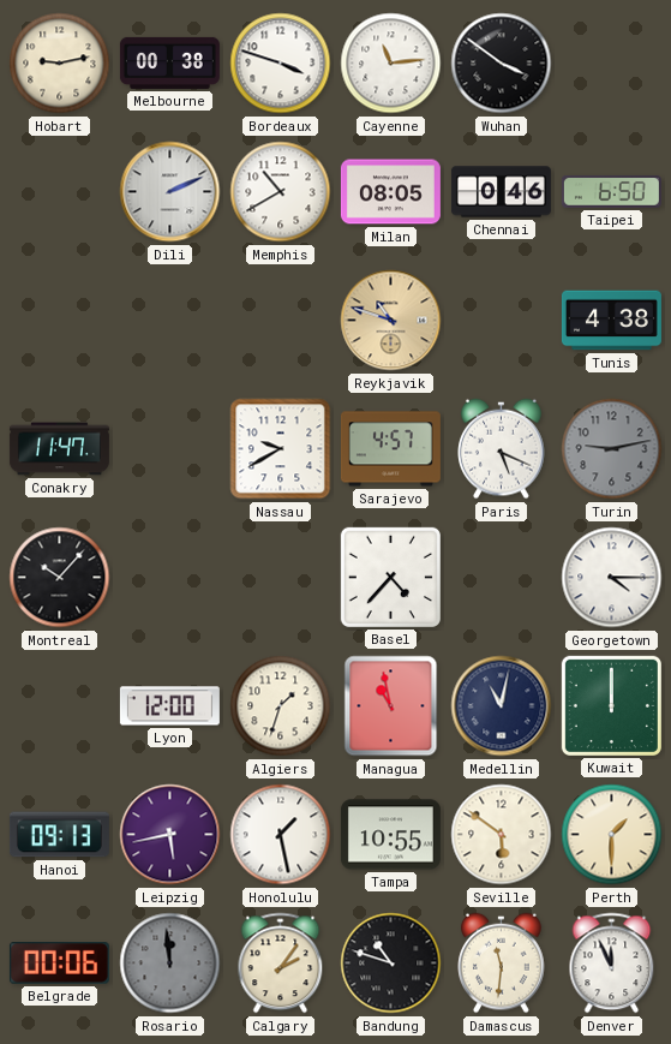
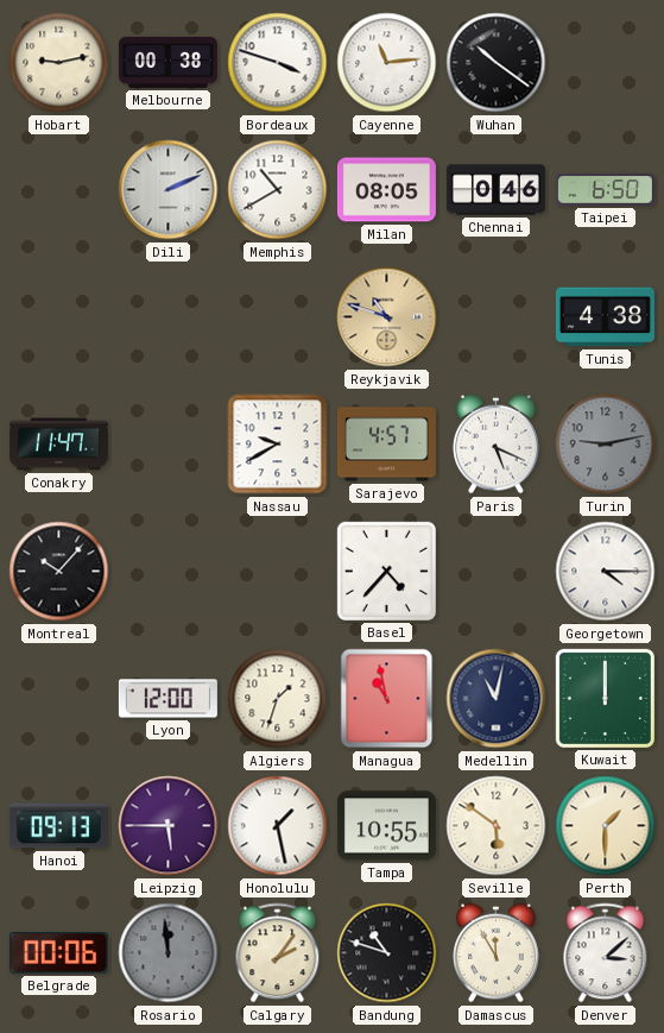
Wuhan: 3:51 -> 10:21 (497, 63)
Leipzig: 5:43 -> 5:45 (169, 826)
Damascus: 11:31 -> 11:55 (497, 953)
Denver: 11:56 -> 3:08 (606, 953)
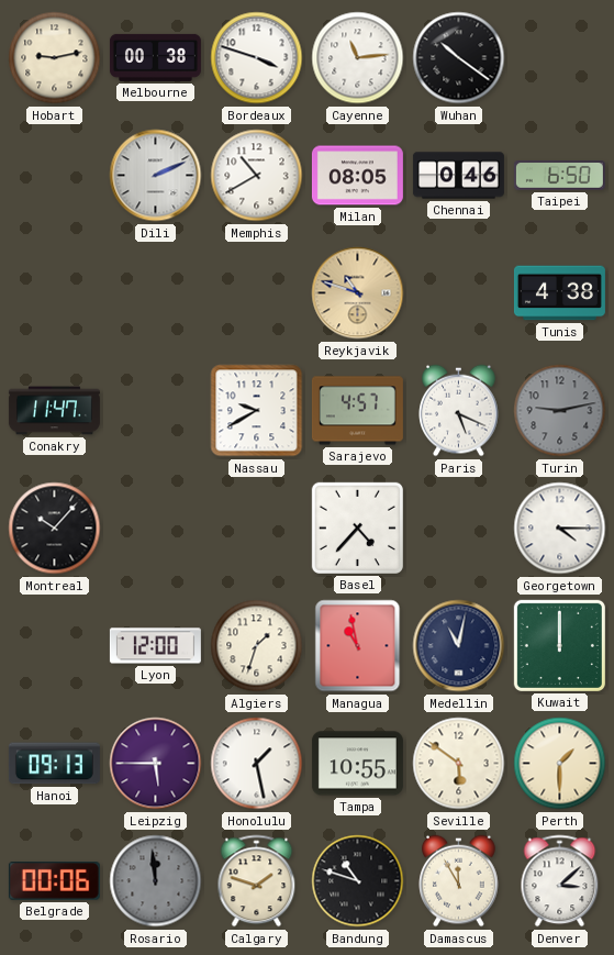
Calgary: 2:06 -> 1:48 (257, 881)
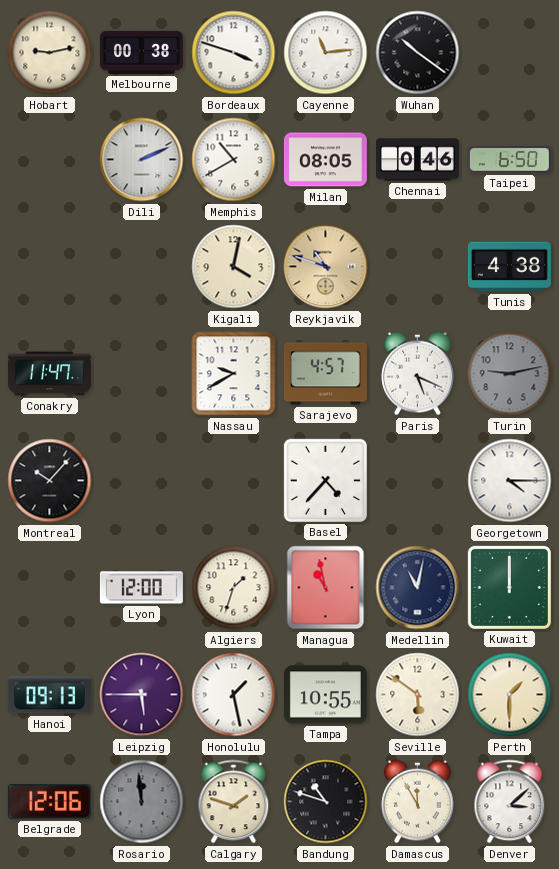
Kigali: none -> 4:02 (234, 267)
Belgrade: 00:06 -> 12:06 (49, 802)
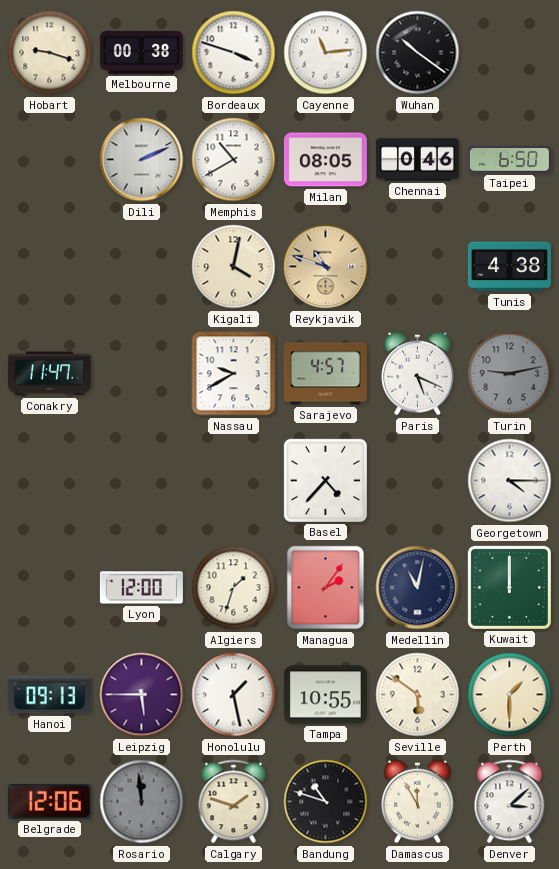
Hobart: 9:13 -> 9:18 (50, 53)
Montreal: 10:07 -> none (50, 481)
Managua: 10:58 -> 2:06 (326, 588)
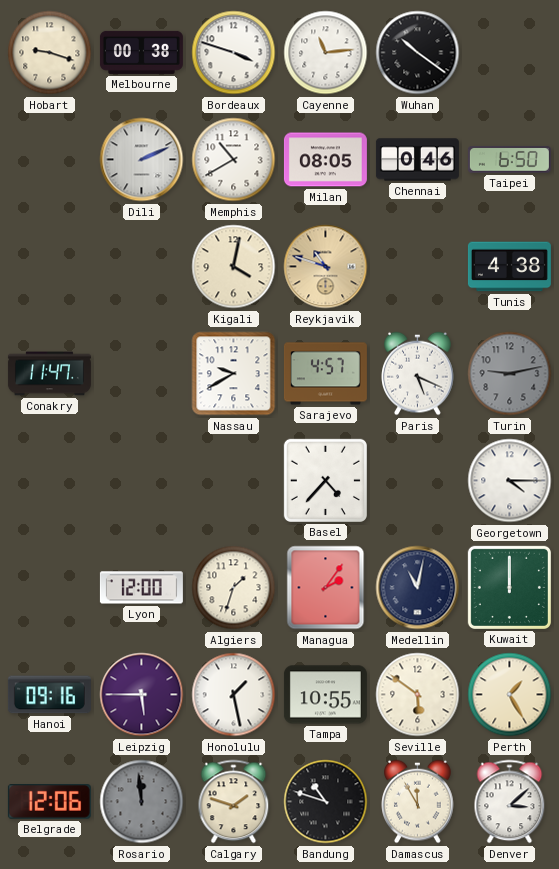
Hanoi: 09:13 -> 09:16 (49, 695)
Perth: 1:30 -> 1:25 (510, 695)
